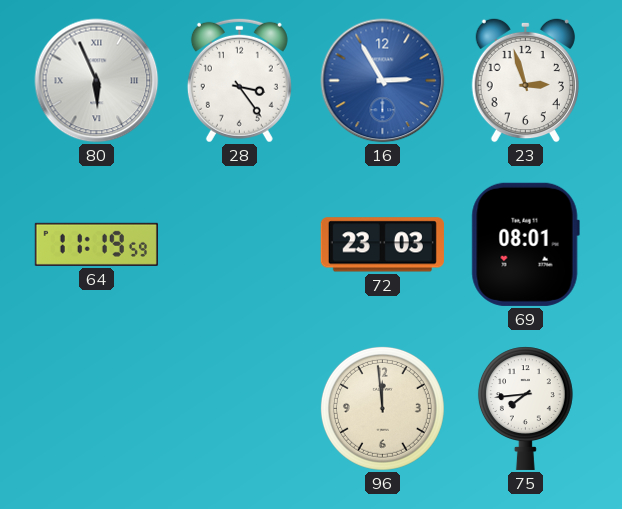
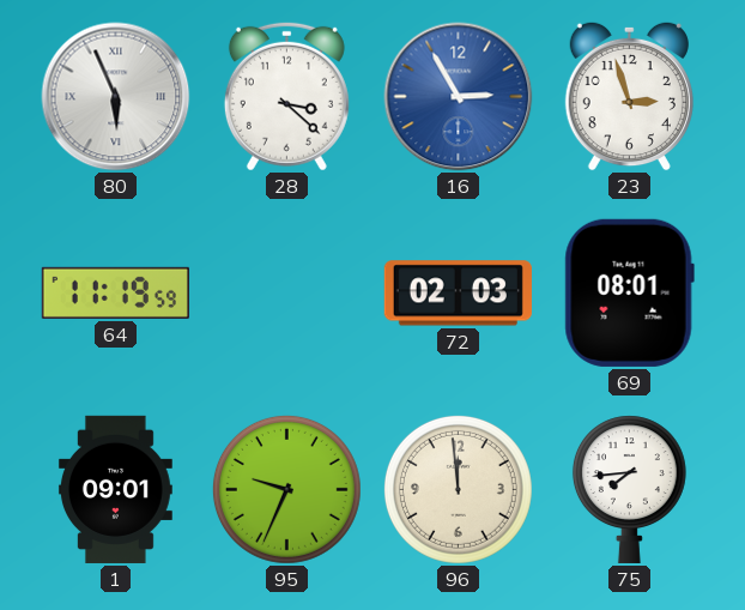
28: 3:24 -> 3:22 (286, 96)
72: 23:03 -> 02:03 (458, 294)
1: none -> 09:01 (115, 489)
95: none -> 9:34 (286, 489)
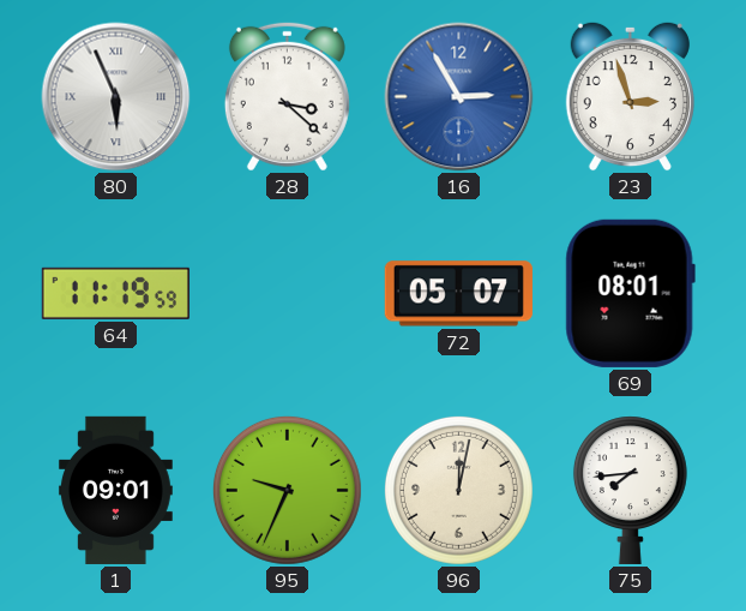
72: 02:03 -> 05:07 (458, 294)
96: 11:59 -> 12:02 (458, 490)
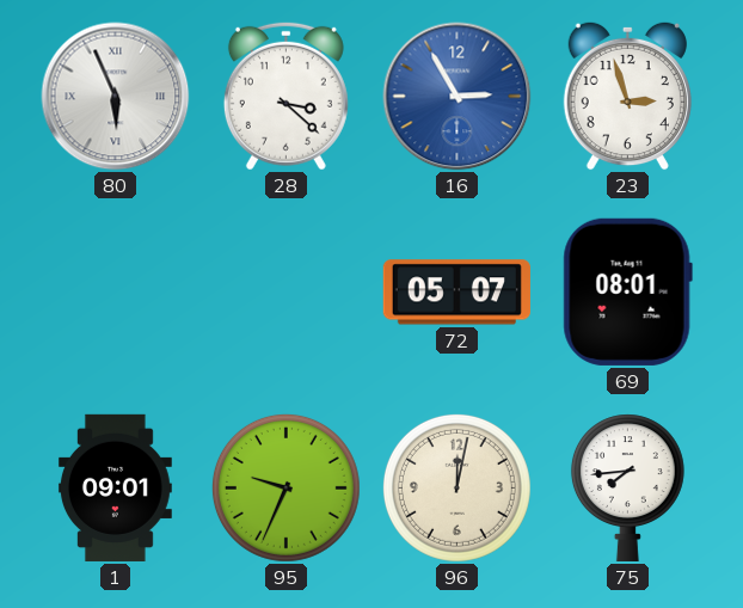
64: 11:19 -> none (115, 293)
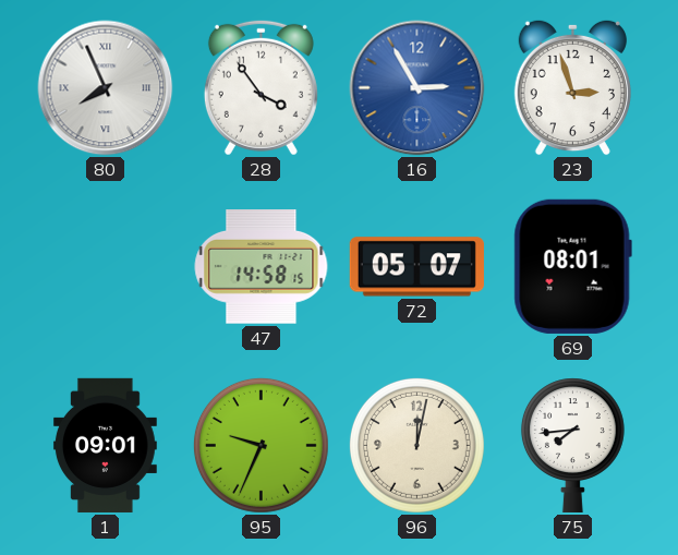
80: 5:56 -> 7:56 (106, 88)
28: 3:22 -> 3:54 (261, 87)
47: none -> 14:58 (262, 267)
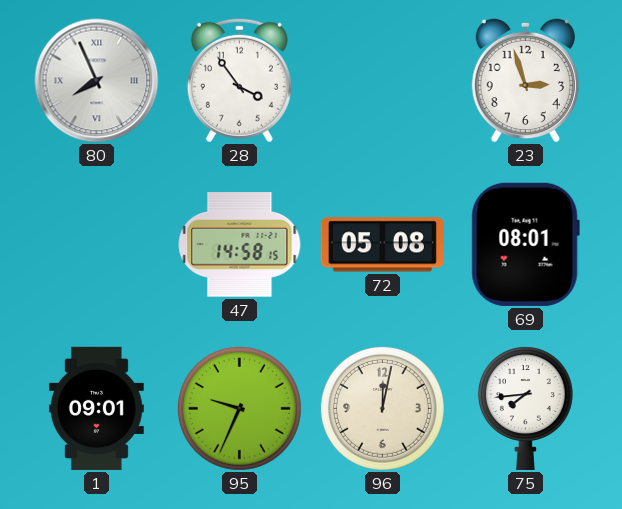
16: 2:55 -> none (417, 88)
72: 05:07 -> 05:08 (382, 245)
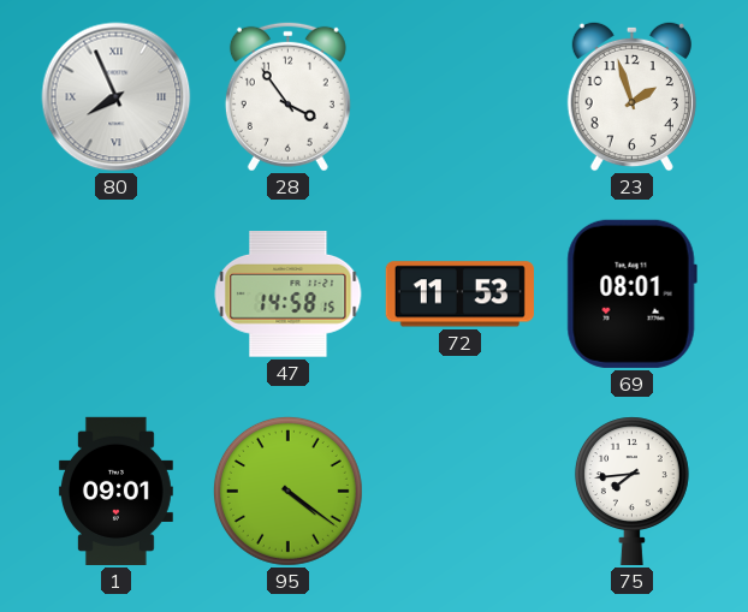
23: 2:57 -> 1:57 (631, 96)
72: 05:08 -> 11:53 (459, 295)
95: 9:34 -> 4:21 (287, 491)
96: 12:02 -> none (382, 408)
